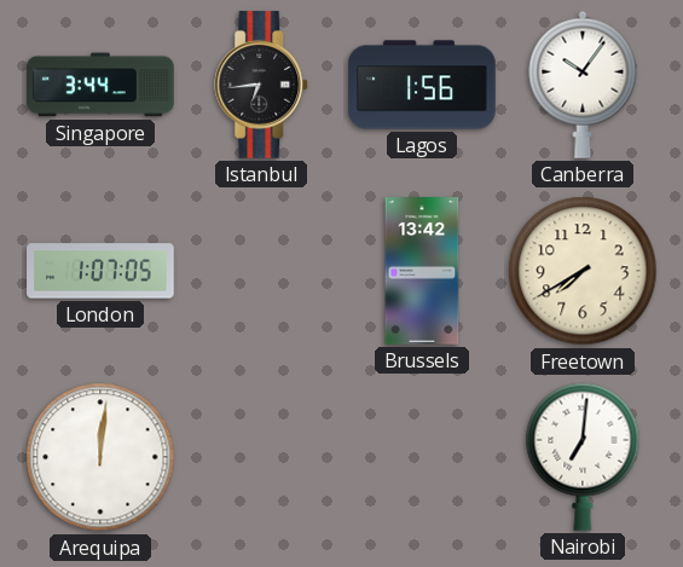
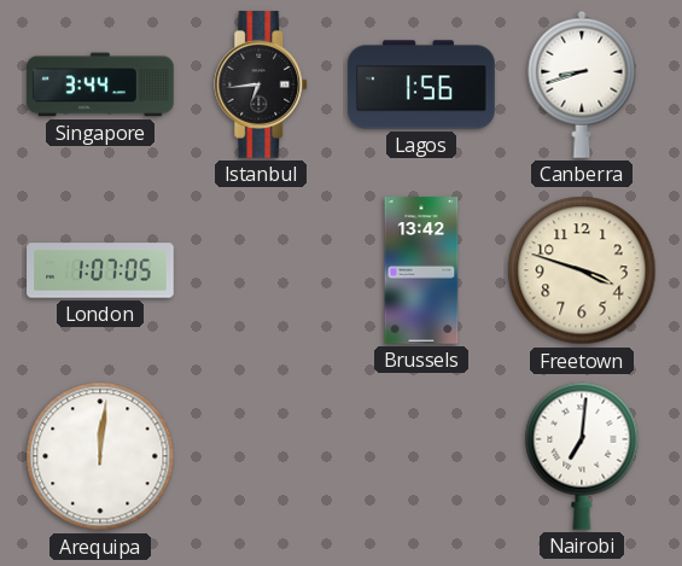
Canberra: 10:06 -> 8:42 (582, 84)
Freetown: 7:40 -> 3:48 (582, 270)
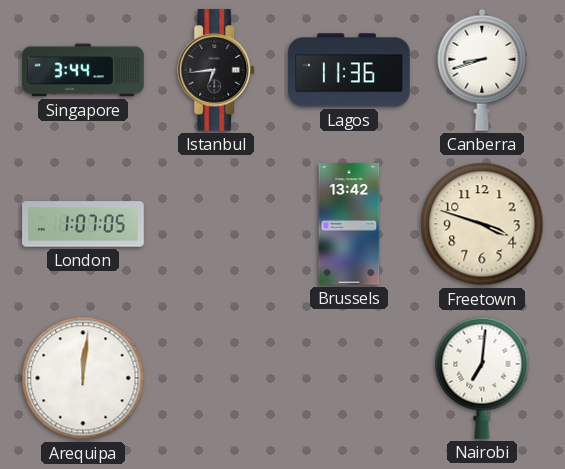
Lagos: 1:56 -> 11:36 (349, 70)
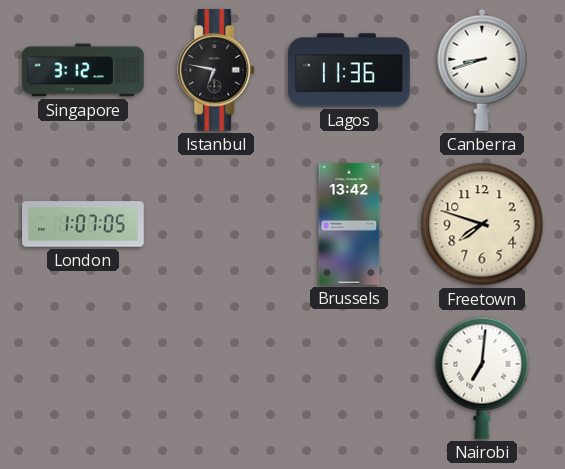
Singapore: 3:44 -> 3:12 (83, 70)
Istanbul: 6:44 -> 6:47 (217, 70)
Freetown: 3:48 -> 7:48 (482, 224)
Arequipa: 12:01 -> none (83, 378)
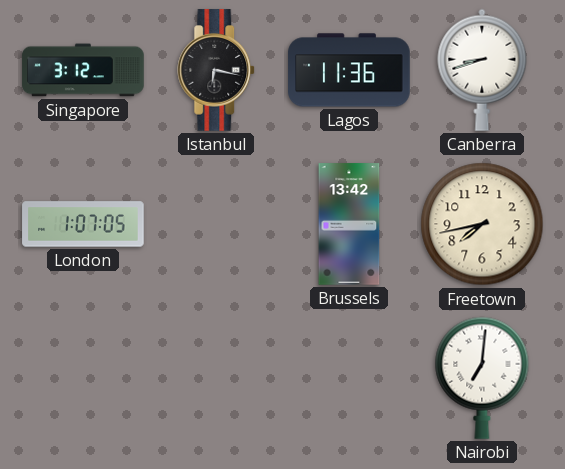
Istanbul: 6:47 -> 6:17 (217, 70)
Freetown: 7:48 -> 7:43 (482, 224)
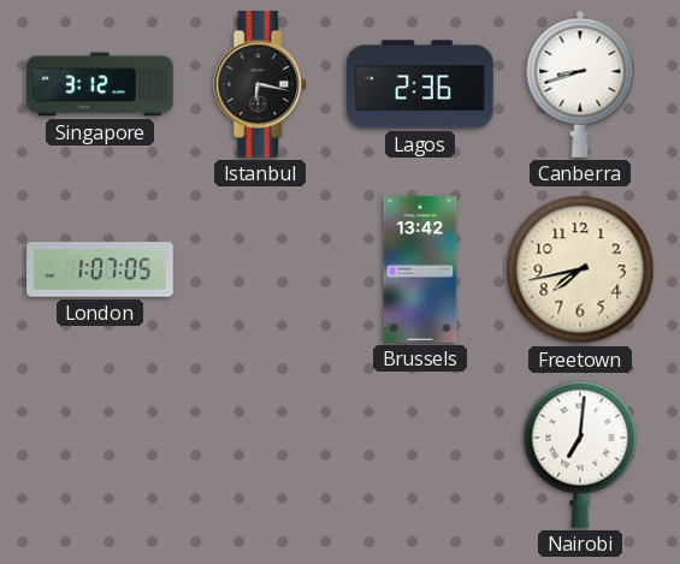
Lagos: 11:36 -> 2:36 (420, 84)
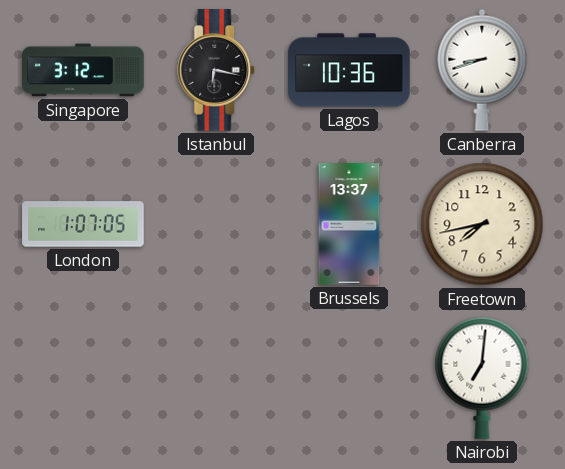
Lagos: 2:36 -> 10:36 (349, 70)
Brussels: 13:42 -> 13:37 (349, 224)
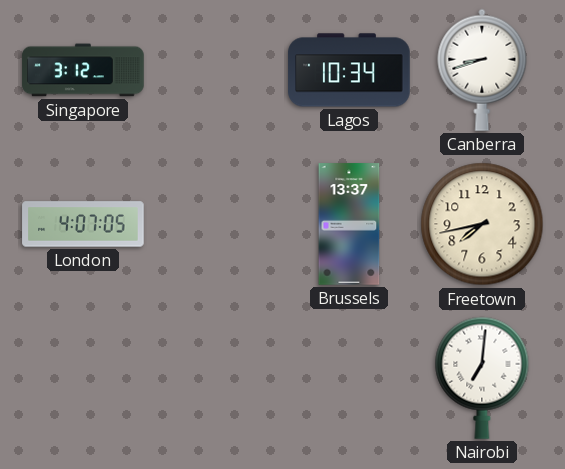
Istanbul: 6:17 -> none (217, 70)
Lagos: 10:36 -> 10:34 (349, 70)
London: 1:07 -> 4:07 (83, 224)
